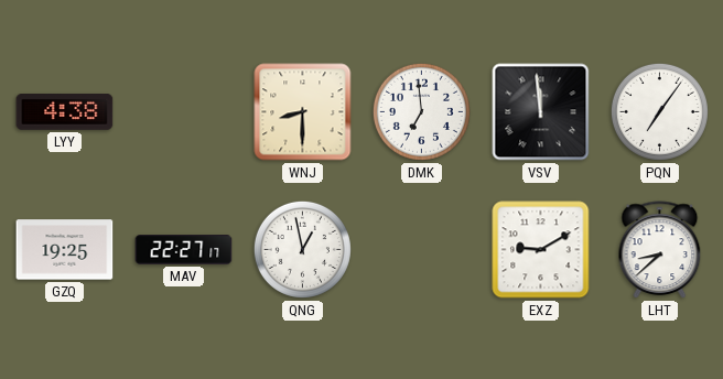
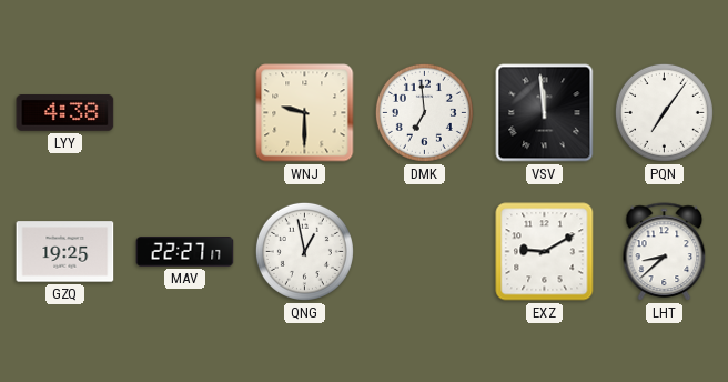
WNJ: 8:30 -> 9:30 (305, 113)
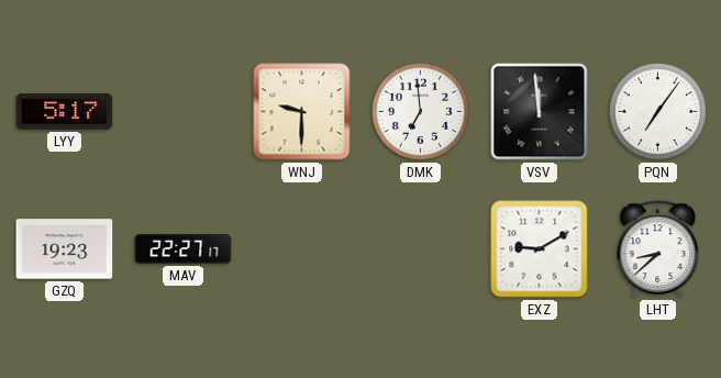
LYY: 4:38 -> 5:17 (65, 112)
GZQ: 19:25 -> 19:23 (65, 249)
QNG: 12:58 -> none (304, 251)
